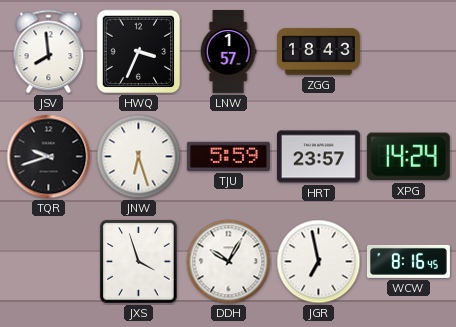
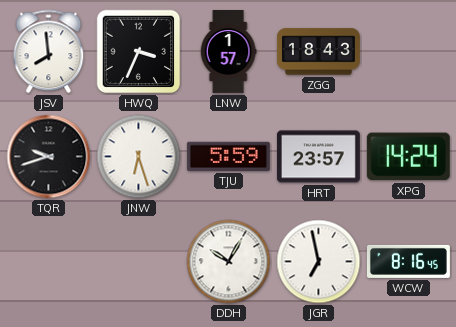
JXS: 3:57 -> none (139, 262)
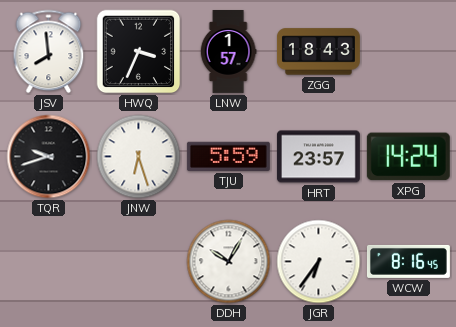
JGR: 6:58 -> 6:36 (319, 262)
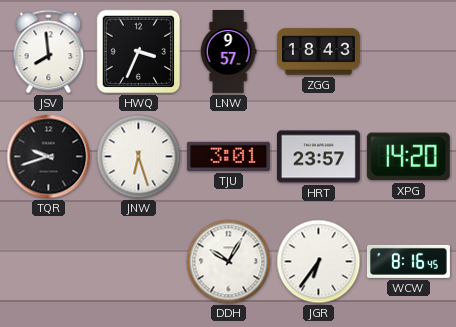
LNW: 1:57 -> 9:57 (228, 52)
TJU: 5:59 -> 3:01 (228, 156)
XPG: 14:24 -> 14:20 (408, 157)
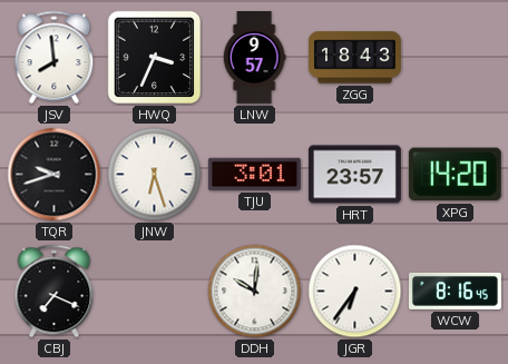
CBJ: none -> 7:19 (55, 292)
DDH: 10:05 -> 10:01 (255, 292)
